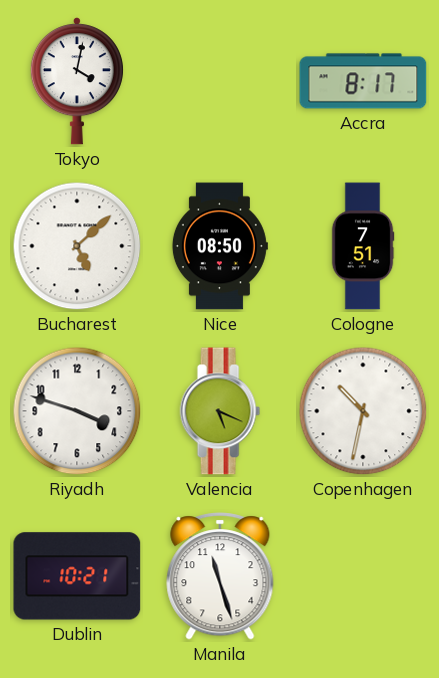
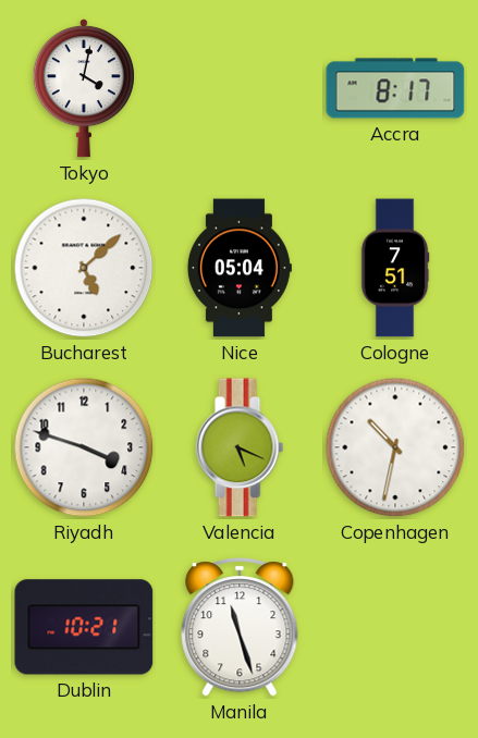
Nice: 08:50 -> 05:04 (240, 268)
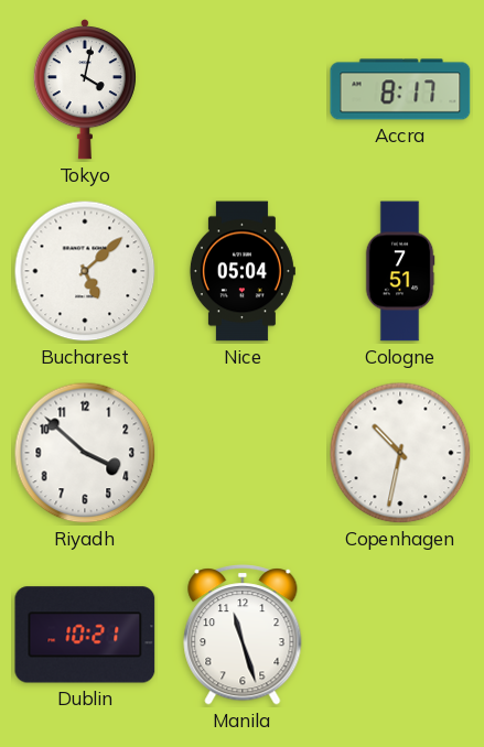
Riyadh: 3:48 -> 3:52 (85, 453)
Valencia: 5:19 -> none (240, 447)
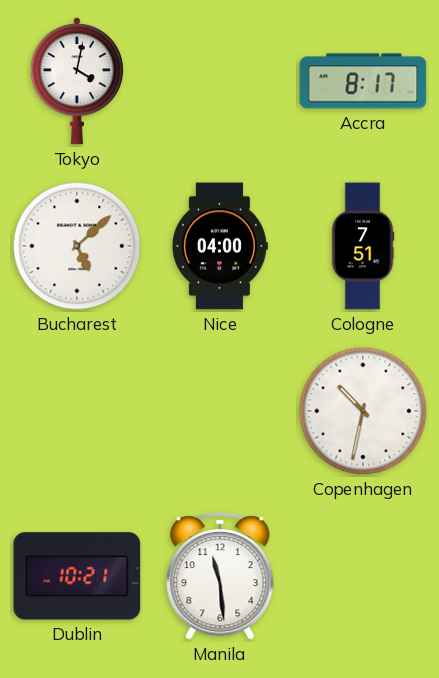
Nice: 05:04 -> 04:00 (220, 246)
Riyadh: 3:52 -> none (85, 453)
Manila: 11:27 -> 11:29 (220, 576)
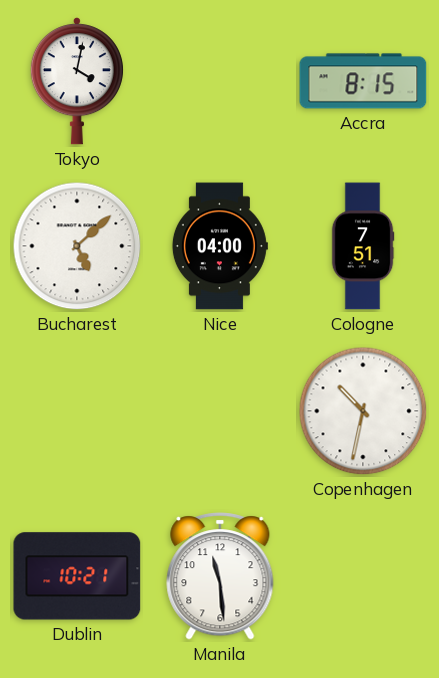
Accra: 8:17 -> 8:15 (363, 81)
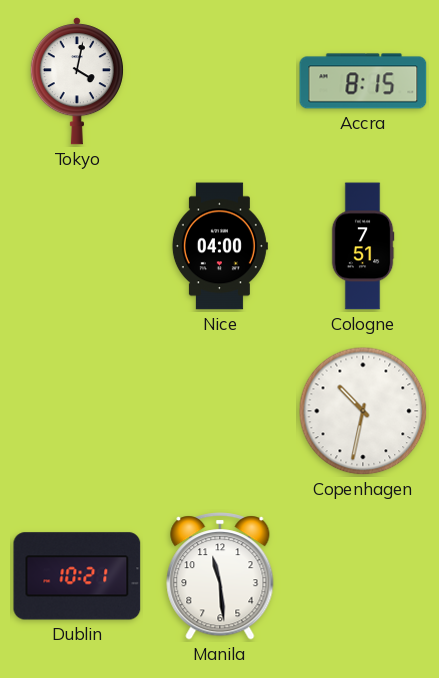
Bucharest: 5:08 -> none (77, 246)
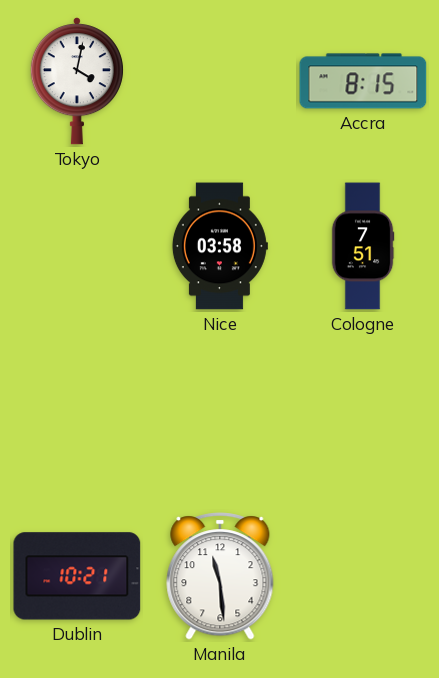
Nice: 04:00 -> 03:58 (220, 246)
Copenhagen: 10:32 -> none (363, 411)
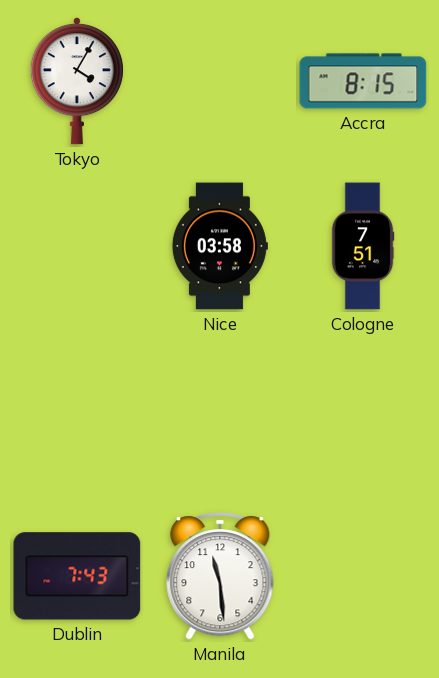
Tokyo: 4:02 -> 4:05 (77, 81)
Dublin: 10:21 -> 7:43 (77, 576)
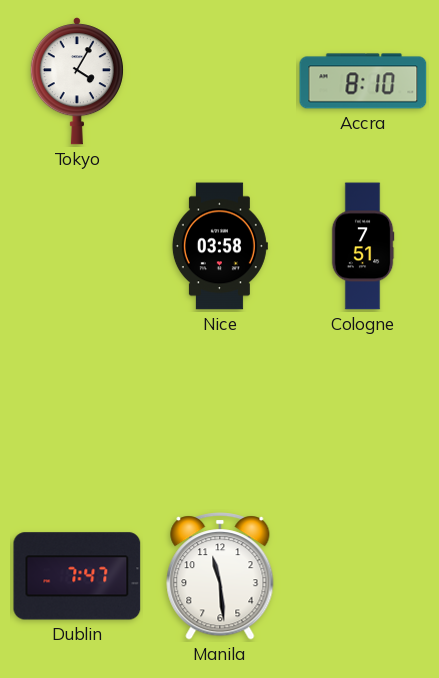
Accra: 8:15 -> 8:10 (363, 81)
Dublin: 7:43 -> 7:47 (77, 576)
